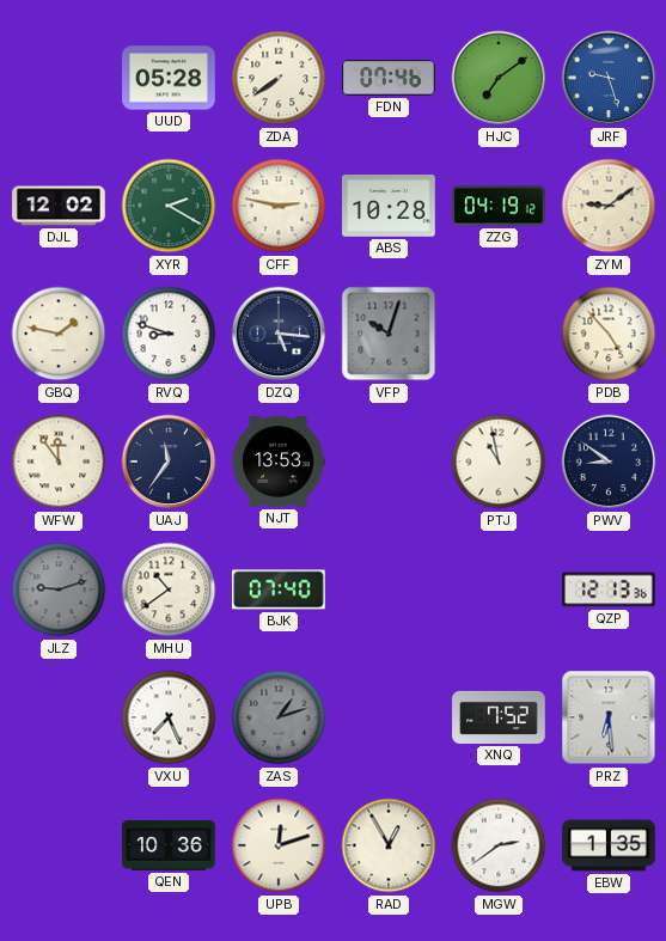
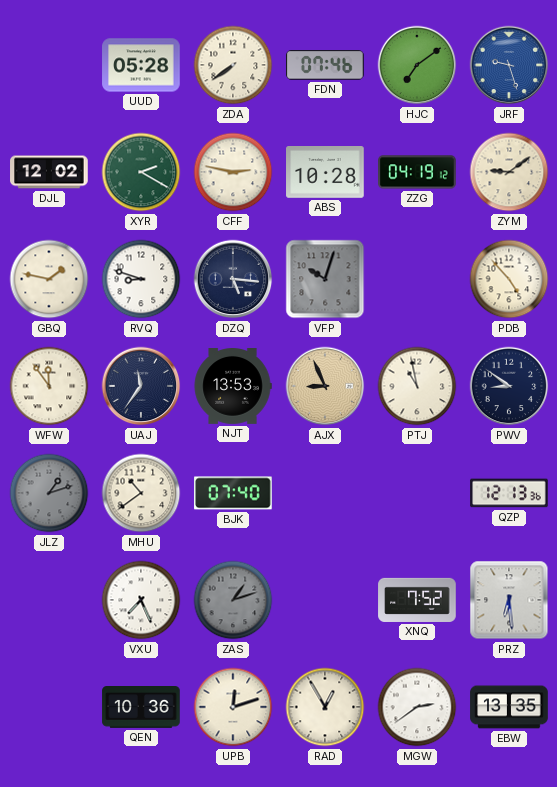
AJX: none -> 8:56 (325, 386)
JLZ: 9:12 -> 1:12 (49, 493)
EBW: 1:35 -> 13:35 (509, 707)
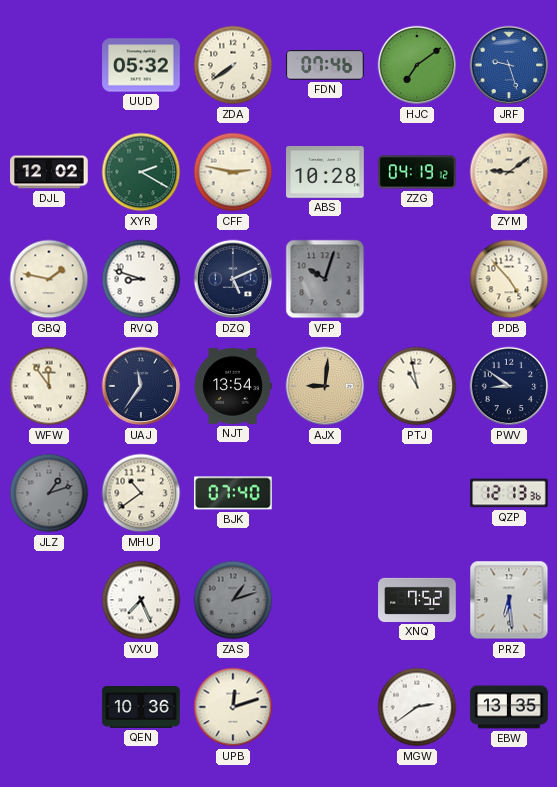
UUD: 05:28 -> 05:32 (141, 65)
DZQ: 5:16 -> 5:11 (233, 279)
NJT: 13:53 -> 13:54 (233, 387)
AJX: 8:56 -> 9:01 (325, 386)
RAD: 12:55 -> none (325, 707)
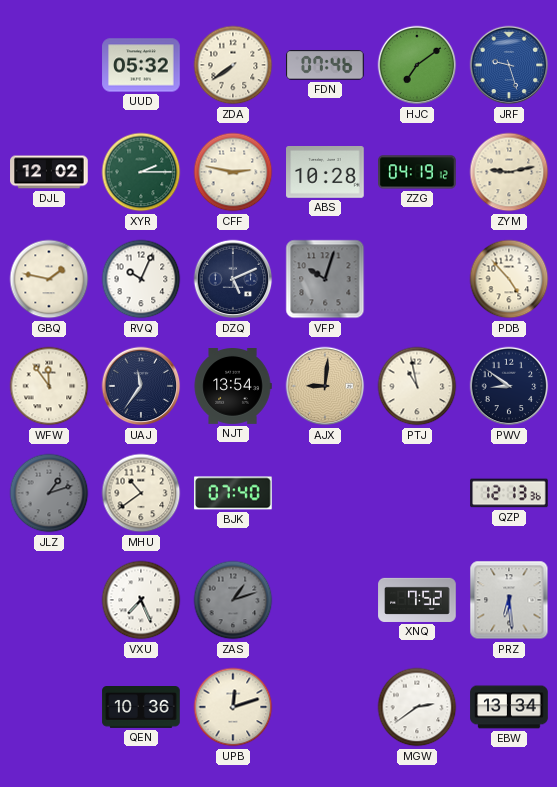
XYR: 2:20 -> 2:15 (141, 172)
ZYM: 9:09 -> 9:13 (509, 172)
RVQ: 8:48 -> 10:04 (141, 279)
EBW: 13:35 -> 13:34 (509, 707)
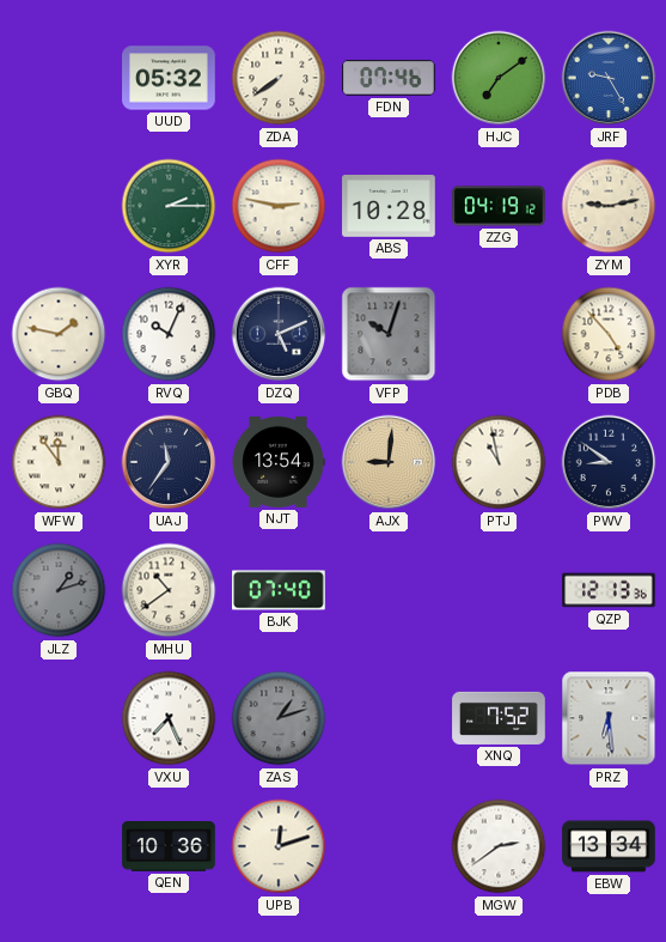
JRF: 9:27 -> 9:25 (609, 78)
DJL: 12:02 -> none (49, 172)
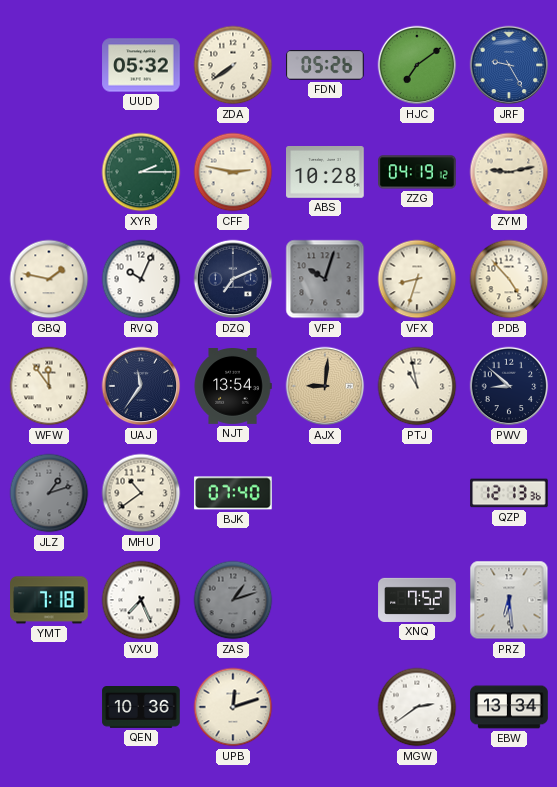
FDN: 07:46 -> 05:26 (325, 65)
DZQ: 5:11 -> 7:11 (233, 279)
VFX: none -> 8:33 (417, 279)
PWV: 8:51 -> 8:52 (509, 386)
YMT: none -> 7:18 (49, 600)
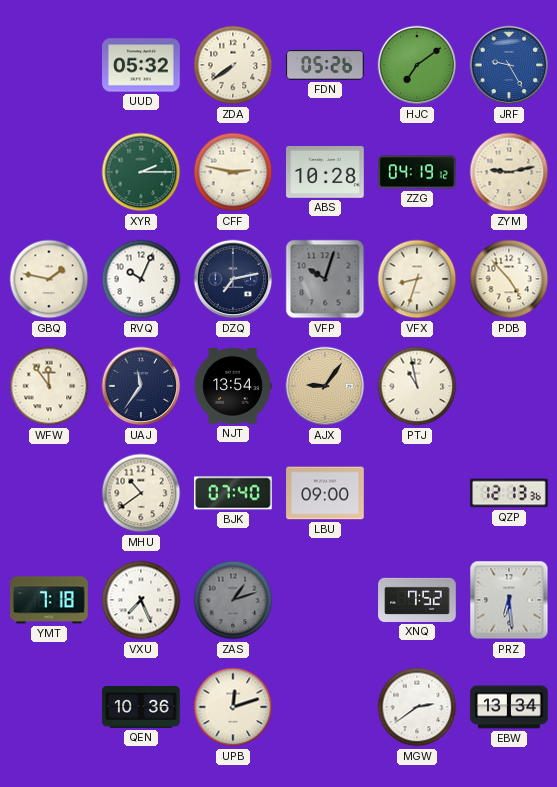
DZQ: 7:11 -> 7:13 (233, 279)
AJX: 9:01 -> 9:06 (325, 386)
PWV: 8:52 -> none (509, 386)
JLZ: 1:12 -> none (49, 493)
LBU: none -> 09:00 (325, 493)
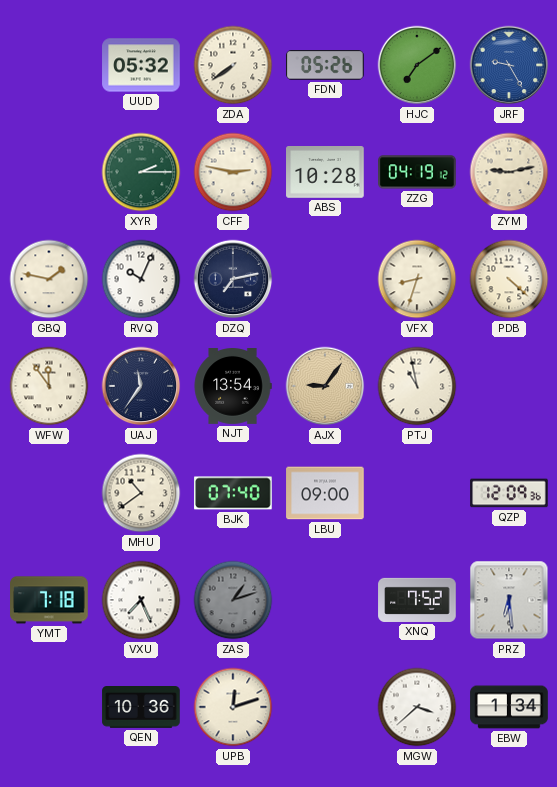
VFP: 10:03 -> none (325, 279)
PDB: 4:53 -> 4:22 (509, 279)
QZP: 12:13 -> 12:09 (509, 493)
MGW: 2:39 -> 3:38 (417, 707)
EBW: 13:34 -> 1:34 (509, 707)
